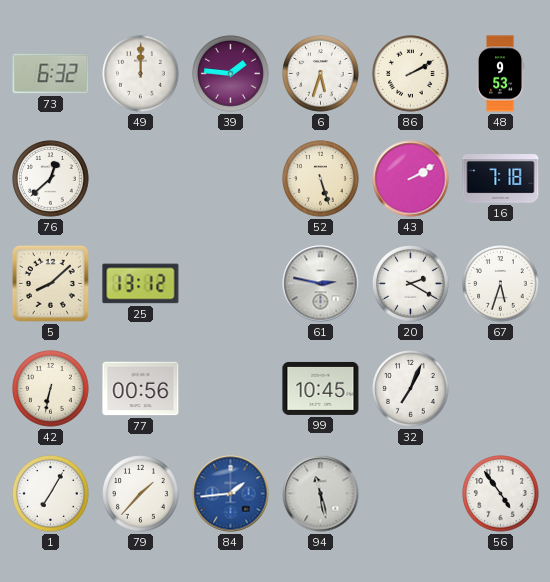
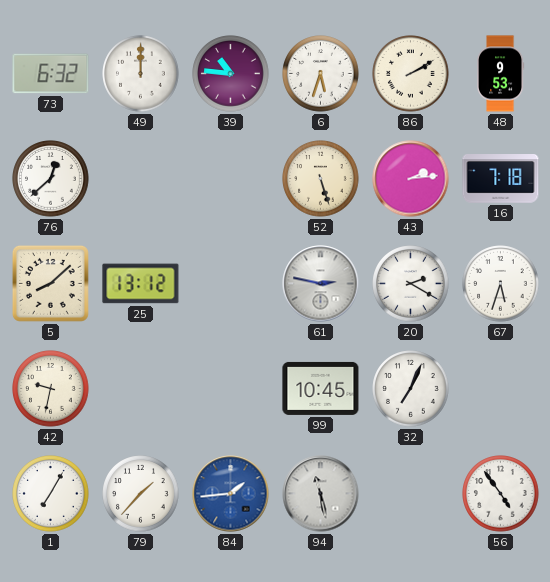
39: 1:46 -> 10:46 (231, 74)
43: 2:10 -> 2:14 (411, 179)
42: 6:32 -> 9:32 (51, 389)
77: 00:56 -> none (141, 389)
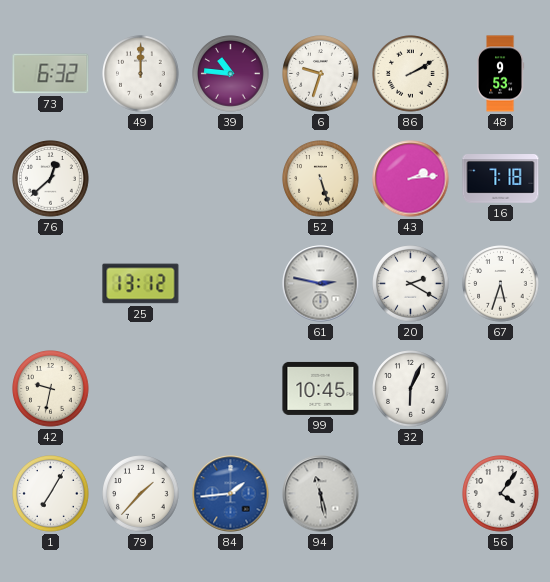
6: 5:33 -> 9:33 (321, 74)
5: 8:08 -> none (50, 283)
32: 7:04 -> 6:04 (411, 389)
56: 4:54 -> 4:06 (501, 494)
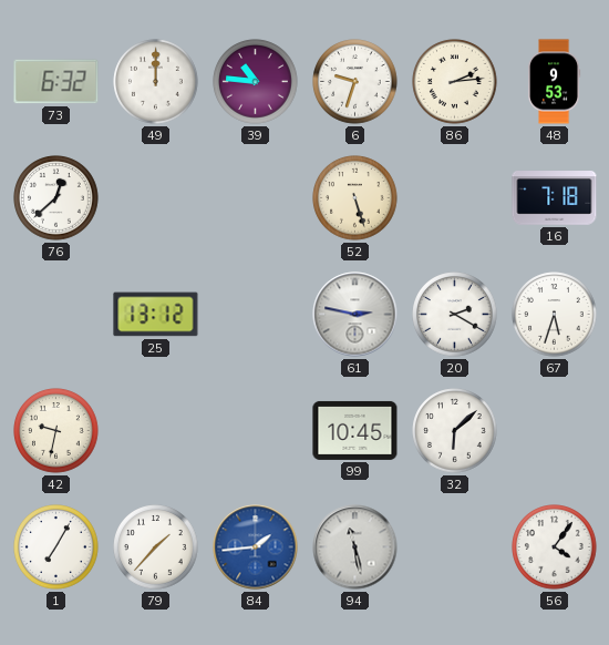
86: 2:10 -> 2:14 (455, 82)
43: 2:14 -> none (411, 179)
32: 6:04 -> 6:08 (455, 431)
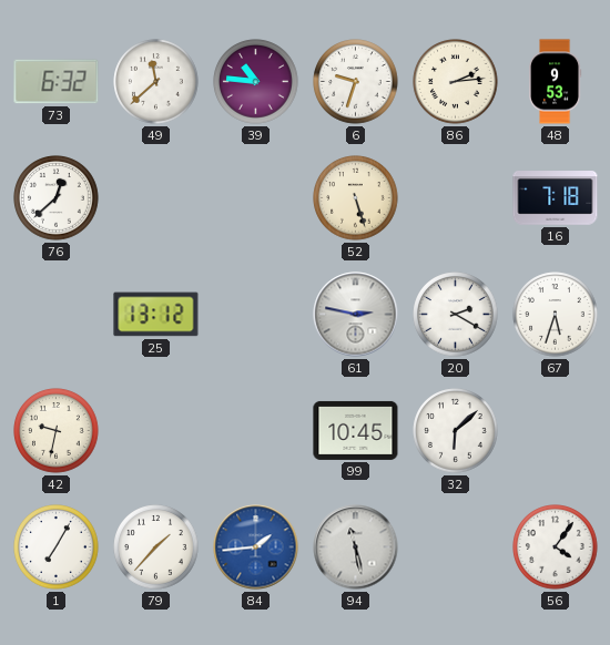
49: 12:00 -> 11:38 (156, 82)
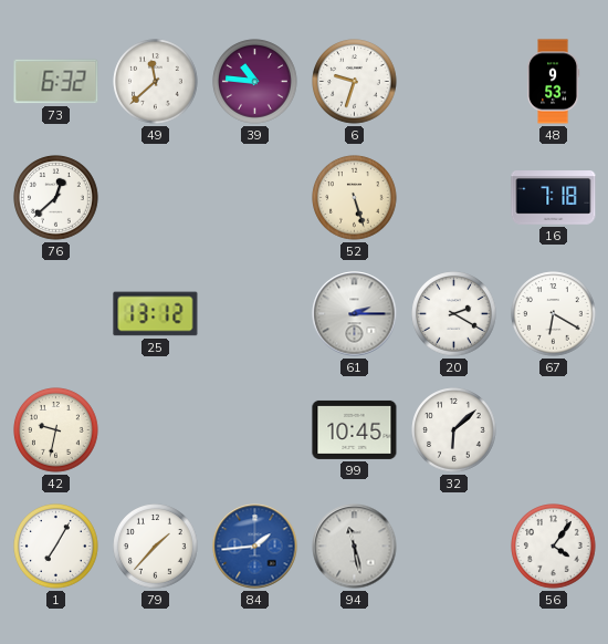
86: 2:14 -> none (456, 82)
61: 2:47 -> 2:15 (355, 314)
67: 5:33 -> 6:20 (554, 314)
